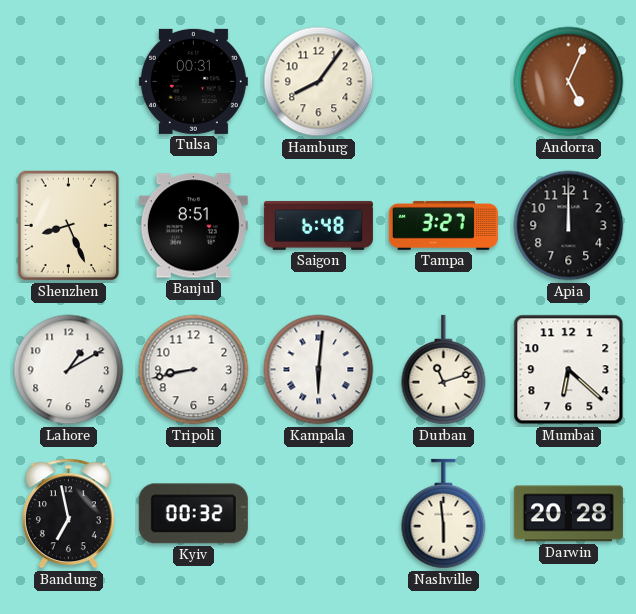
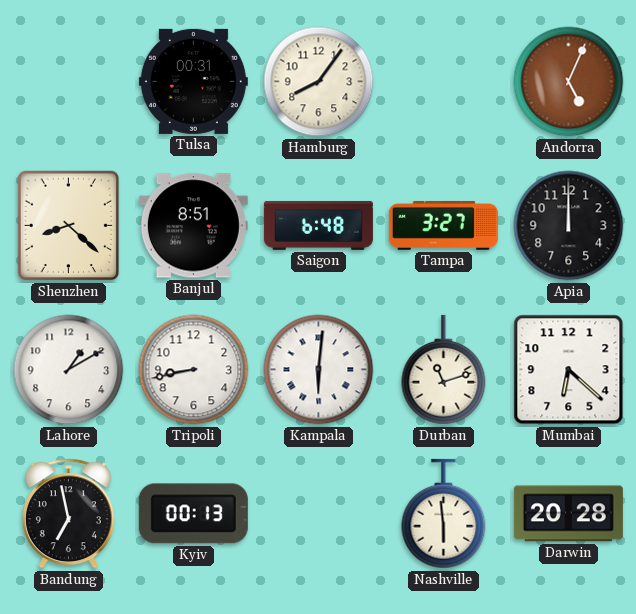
Shenzhen: 8:26 -> 8:22 (69, 226)
Kyiv: 00:32 -> 00:13 (193, 514)
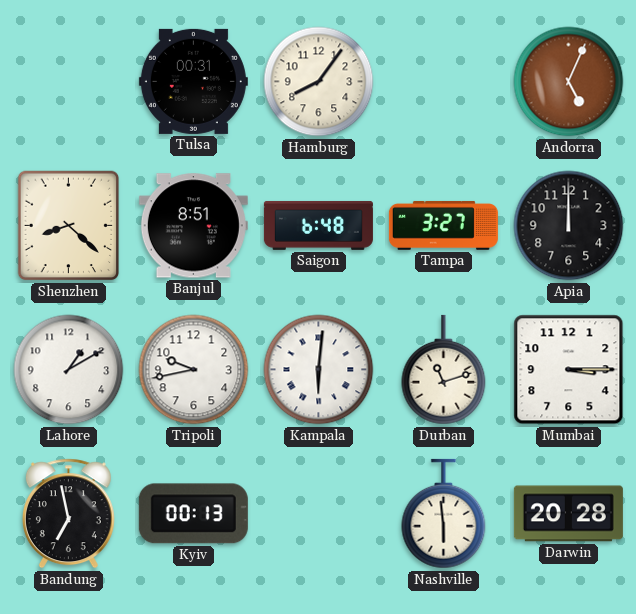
Tripoli: 8:43 -> 9:43 (194, 370)
Mumbai: 6:22 -> 3:15 (569, 370)
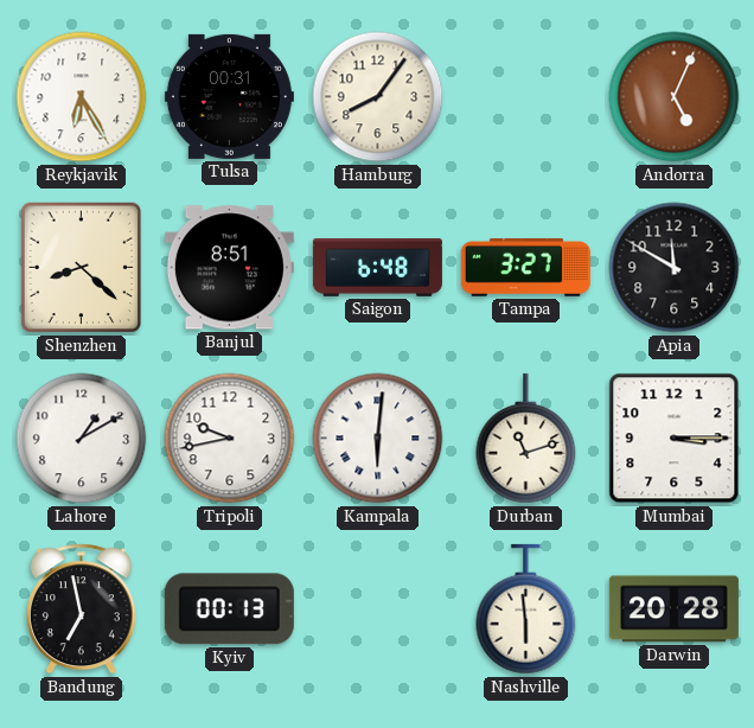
Reykjavik: none -> 6:25 (82, 97)
Apia: 12:00 -> 11:50 (675, 268)
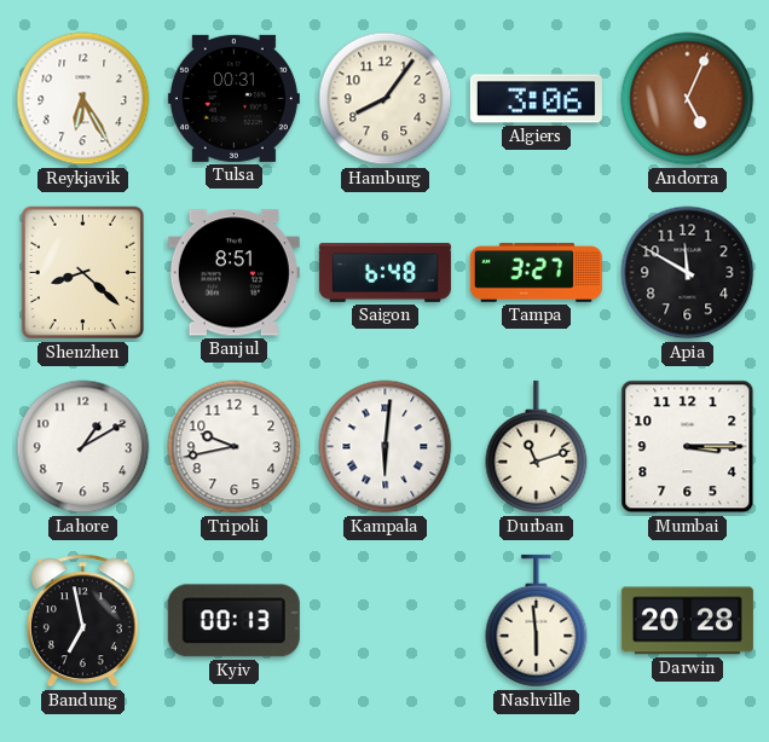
Algiers: none -> 3:06 (536, 99)
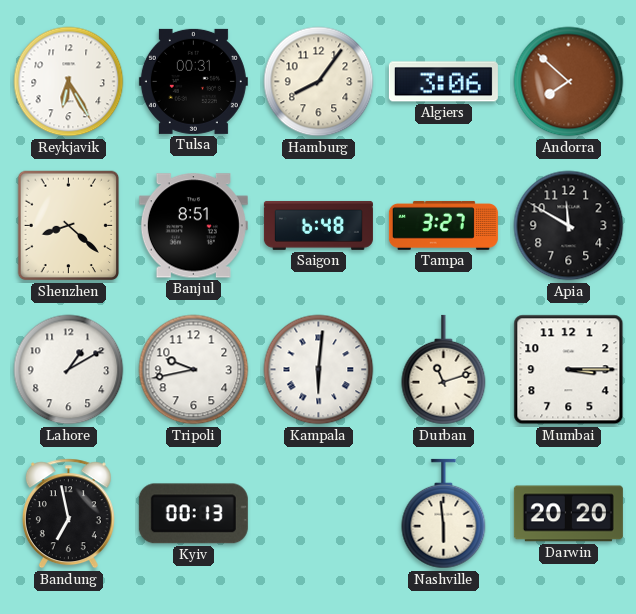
Andorra: 5:04 -> 7:52 (569, 82)
Darwin: 20:28 -> 20:20 (568, 514)
